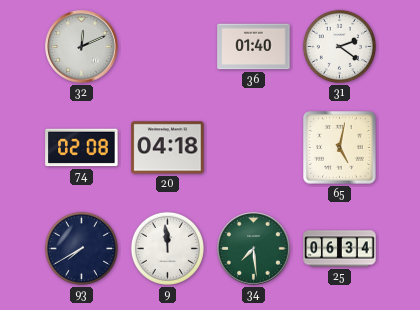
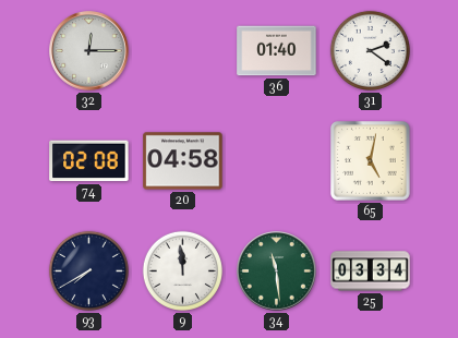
32: 12:11 -> 12:15 (89, 51)
20: 04:18 -> 04:58 (183, 161)
34: 7:29 -> 11:29 (277, 271)
25: 06:34 -> 03:34 (371, 271)
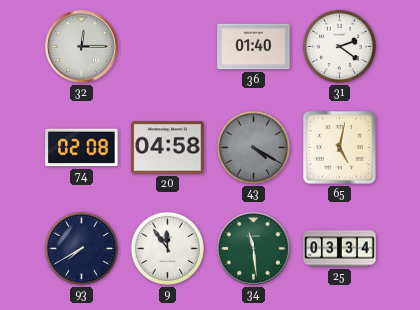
43: none -> 4:20 (253, 147)
9: 11:59 -> 11:54 (167, 248)
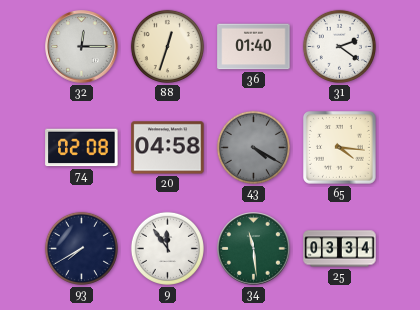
88: none -> 12:33 (167, 46)
65: 5:02 -> 4:16 (340, 148)
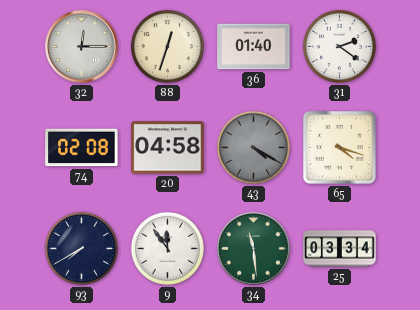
65: 4:16 -> 4:18 (340, 148)
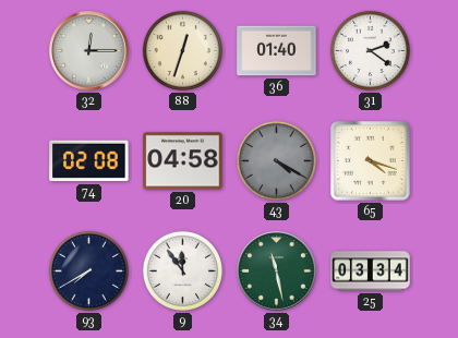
34: 11:29 -> 11:28 (277, 271)
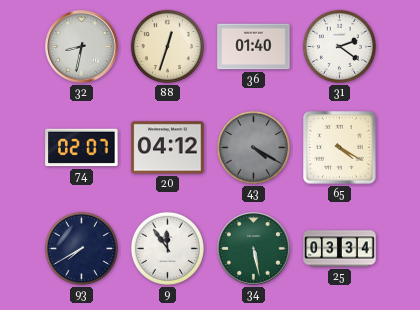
32: 12:15 -> 8:32 (82, 47)
74: 02:08 -> 02:07 (82, 148)
20: 04:58 -> 04:12 (168, 148)
65: 4:18 -> 4:20 (340, 148)
34: 11:28 -> 5:28 (254, 249)
